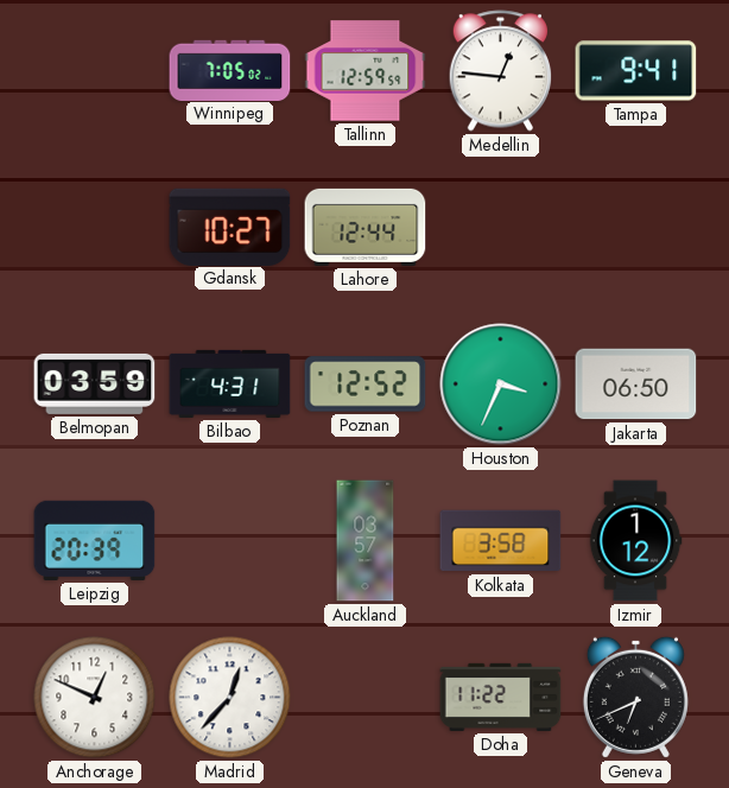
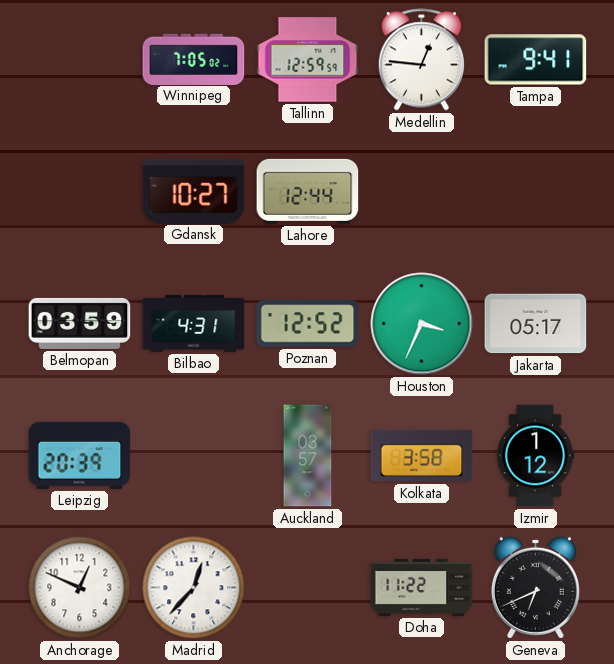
Jakarta: 06:50 -> 05:17 (536, 324)
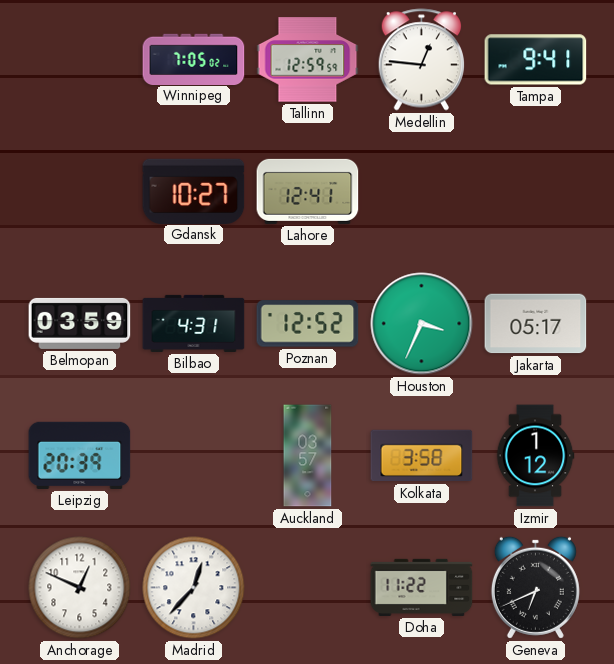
Lahore: 12:44 -> 12:41 (308, 191)
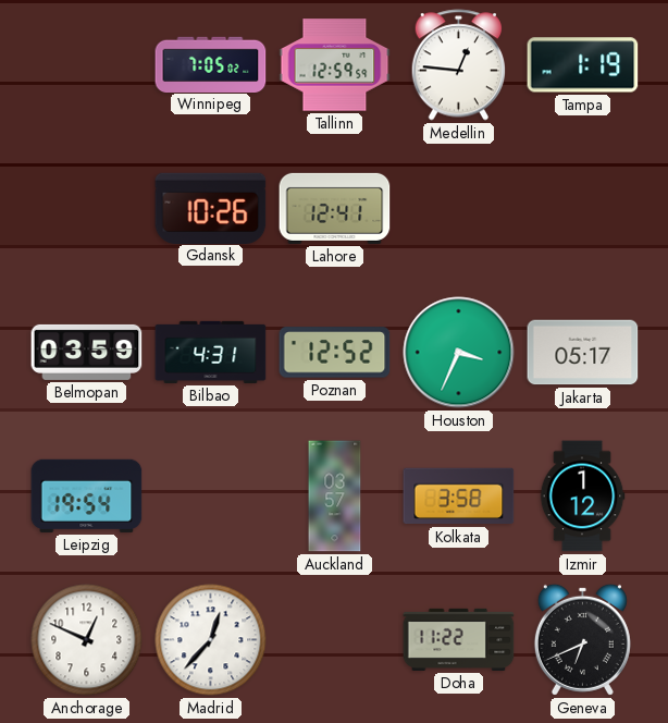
Tampa: 9:41 -> 1:19 (583, 65)
Gdansk: 10:27 -> 10:26 (211, 208)
Leipzig: 20:39 -> 19:54 (87, 495)
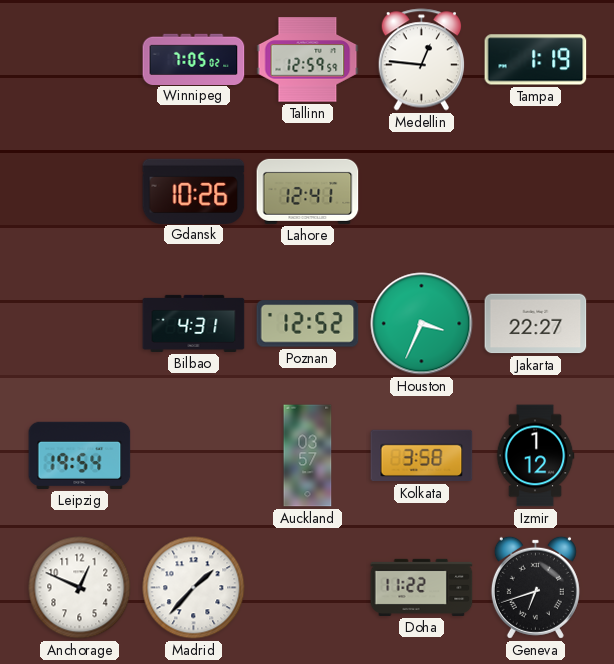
Belmopan: 03:59 -> none (87, 352)
Jakarta: 05:17 -> 22:27 (536, 324)
Madrid: 12:37 -> 1:37 (194, 588)
Geneva: 6:41 -> 6:42 (535, 587)
